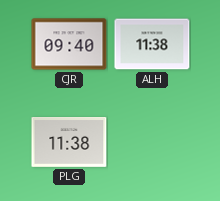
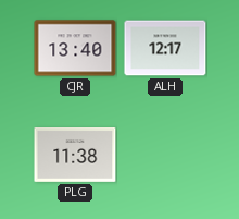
CJR: 09:40 -> 13:40 (75, 48)
ALH: 11:38 -> 12:17 (165, 48)
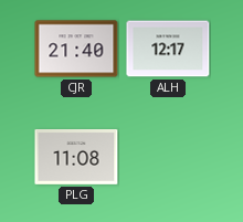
CJR: 13:40 -> 21:40 (76, 49)
PLG: 11:38 -> 11:08 (76, 158)
